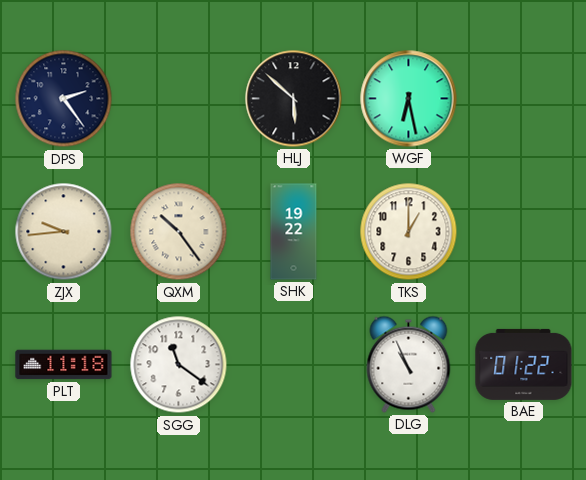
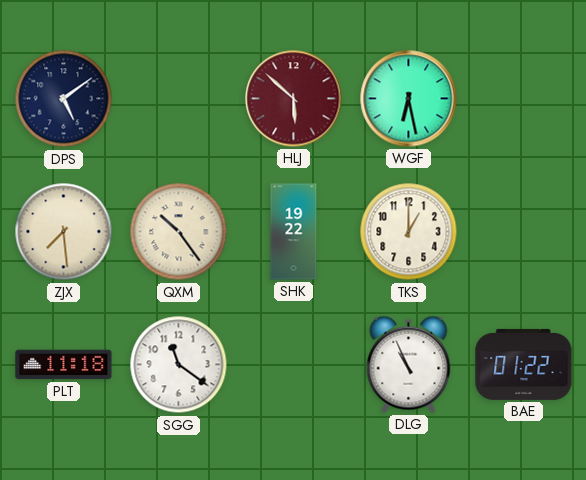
DPS: 2:24 -> 5:09 (64, 99)
HLJ dial: black -> burgundy (294, 99)
ZJX: 9:44 -> 7:29 (64, 232)
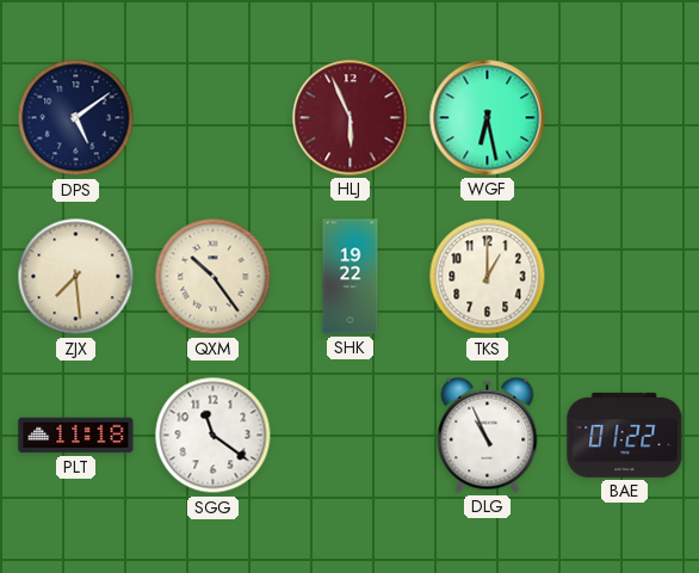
HLJ: 5:52 -> 5:56 (351, 118)
